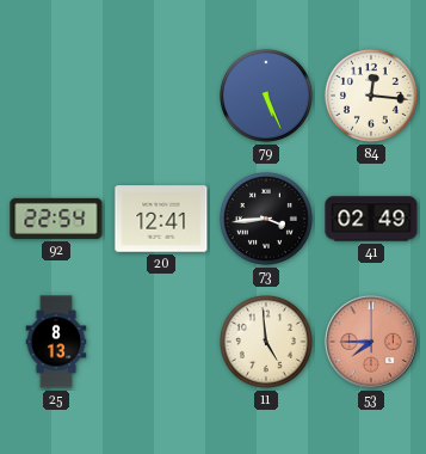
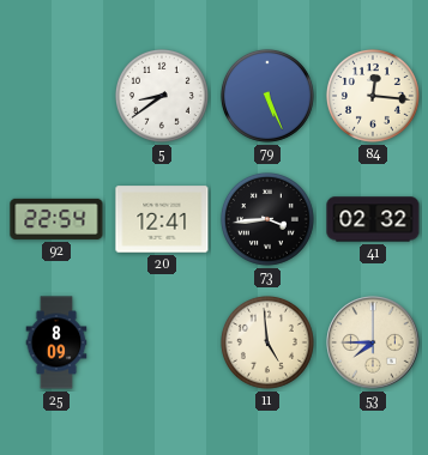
5: none -> 8:39 (162, 96)
41: 02:49 -> 02:32 (373, 219)
25: 8:13 -> 8:09 (56, 342)
53 dial: salmon -> cream (373, 342)
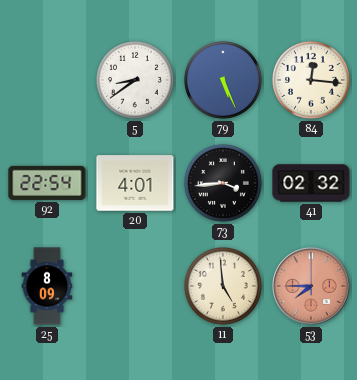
20: 12:41 -> 4:01 (135, 183)
53 dial: cream -> salmon (311, 286)
